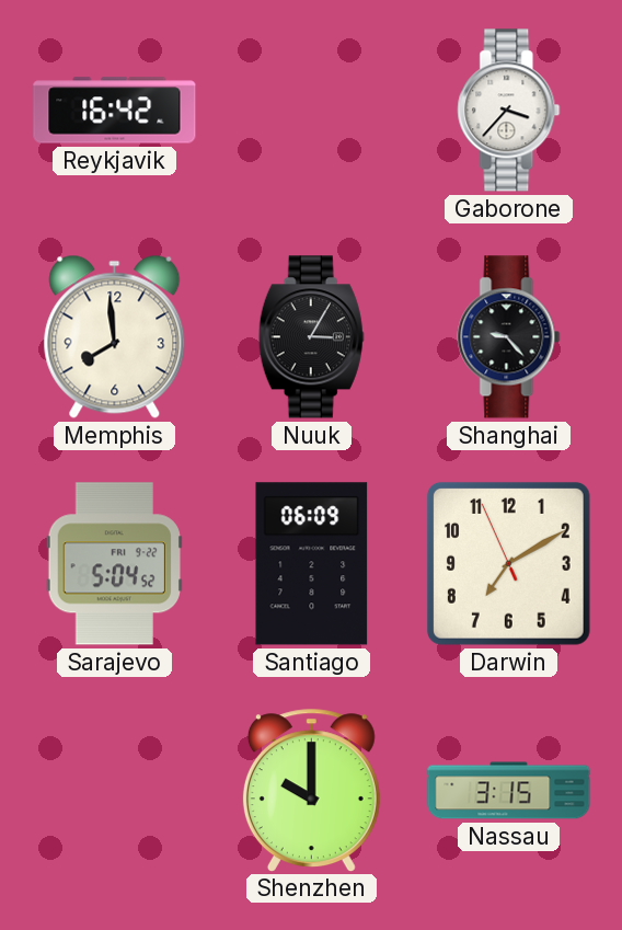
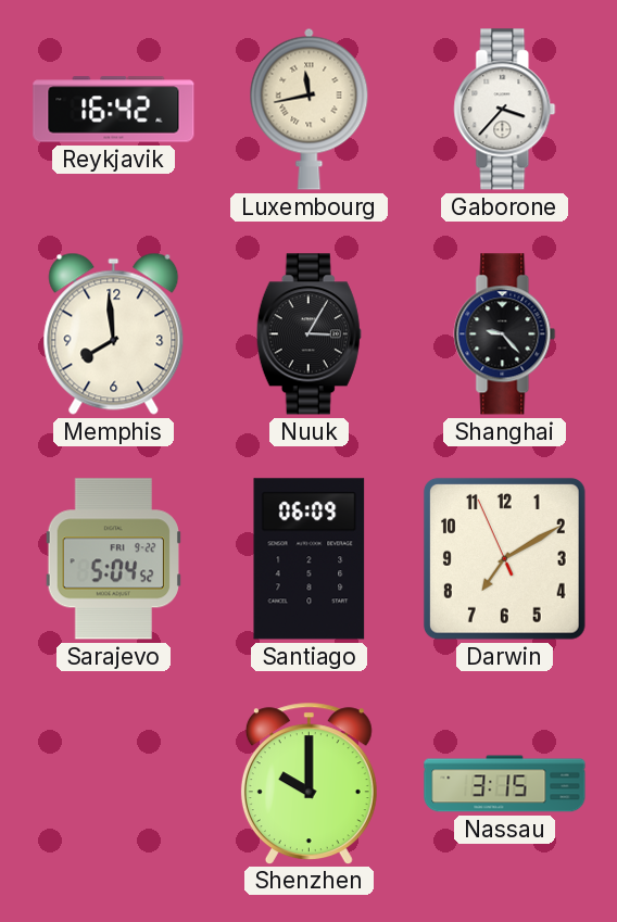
Luxembourg: none -> 11:43 (310, 109)
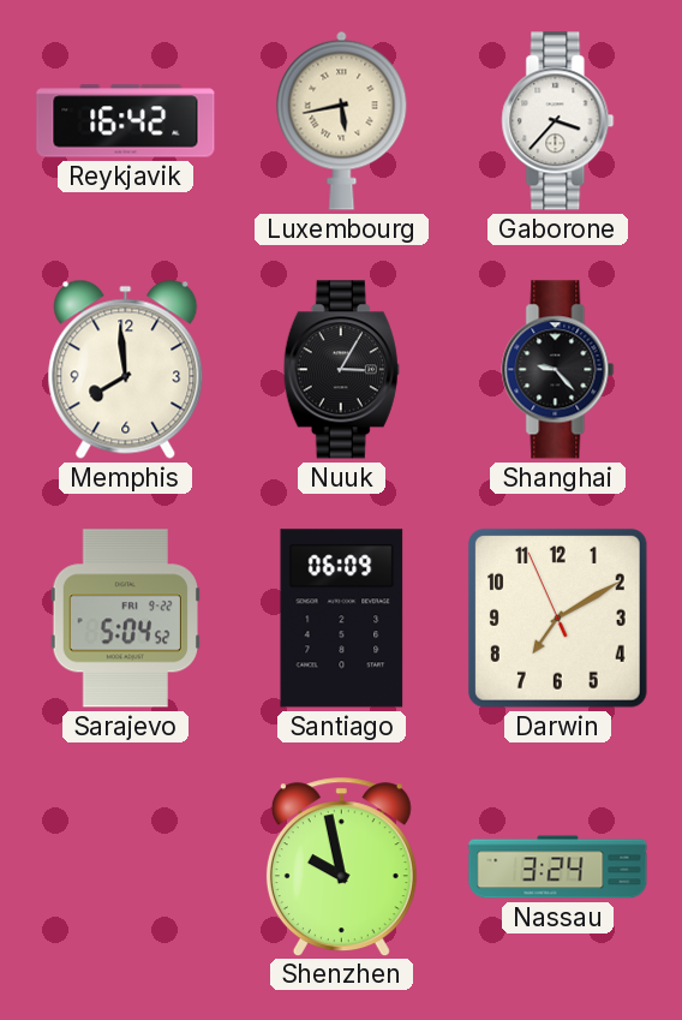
Luxembourg: 11:43 -> 5:43 (342, 120)
Shenzhen: 10:00 -> 9:58 (341, 866)
Nassau: 3:15 -> 3:24 (558, 867)
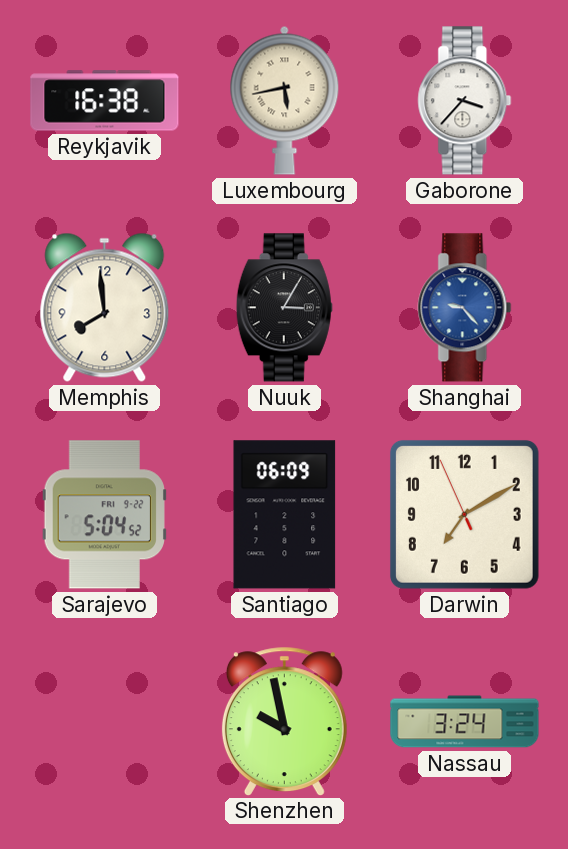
Reykjavik: 16:42 -> 16:38 (105, 101)
Shanghai dial: black -> blue (465, 308)
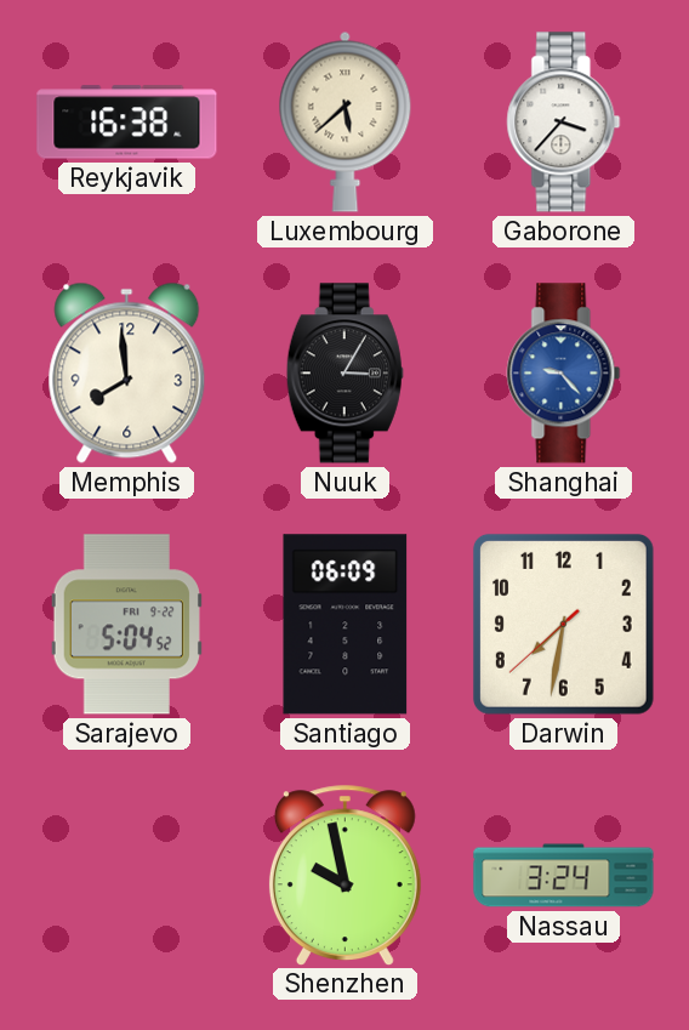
Luxembourg: 5:43 -> 5:38 (346, 121)
Darwin: 7:09 -> 7:31 (563, 624)
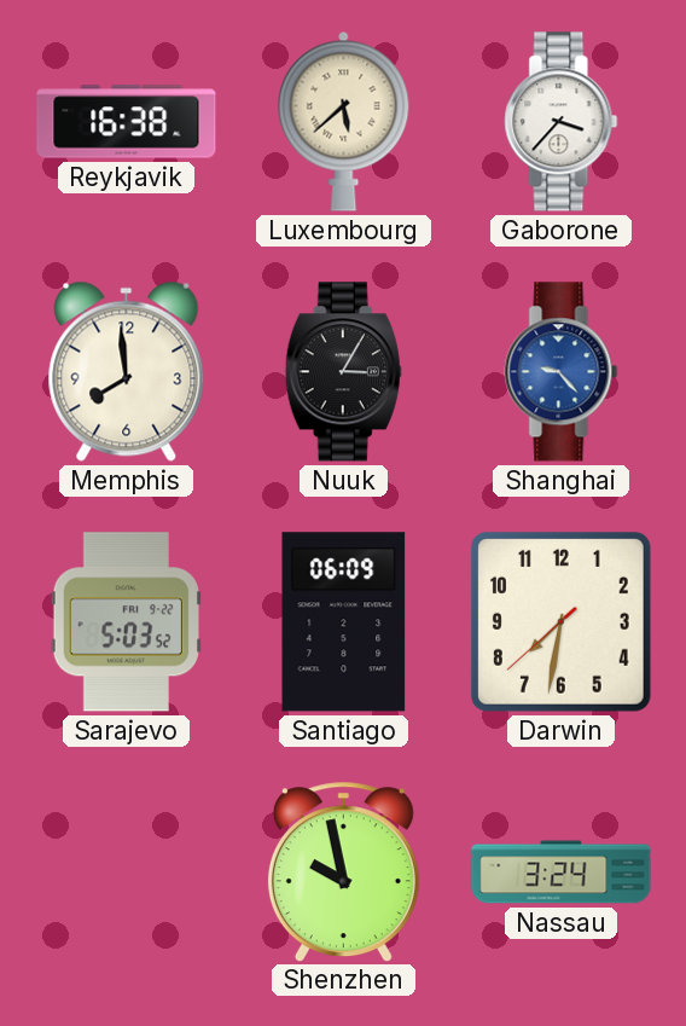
Sarajevo: 5:04 -> 5:03 (126, 622)
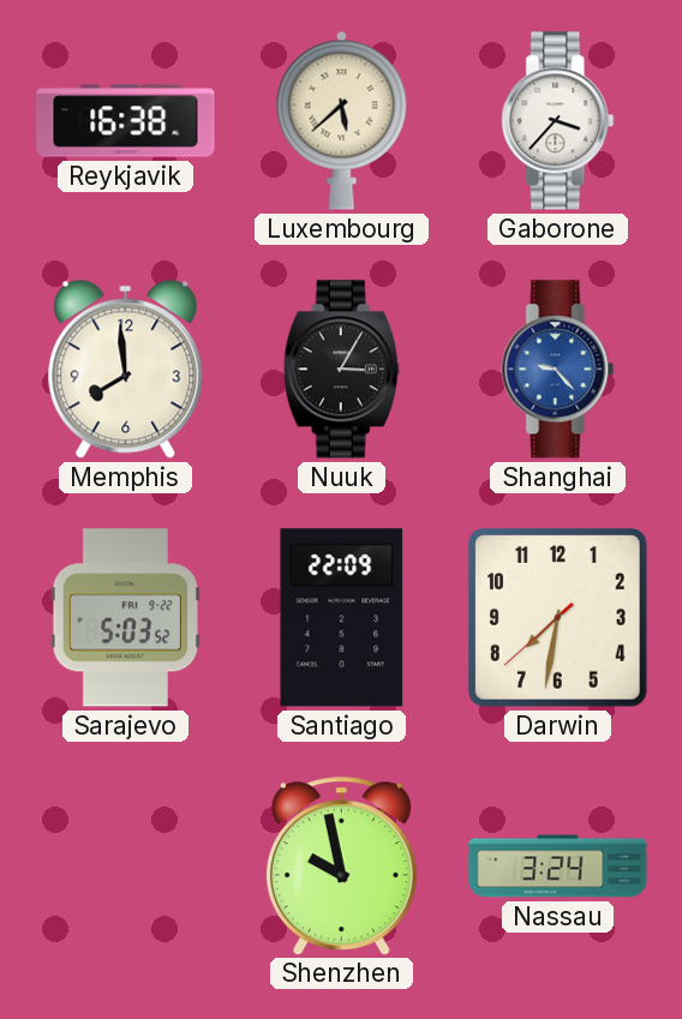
Santiago: 06:09 -> 22:09 (342, 618)
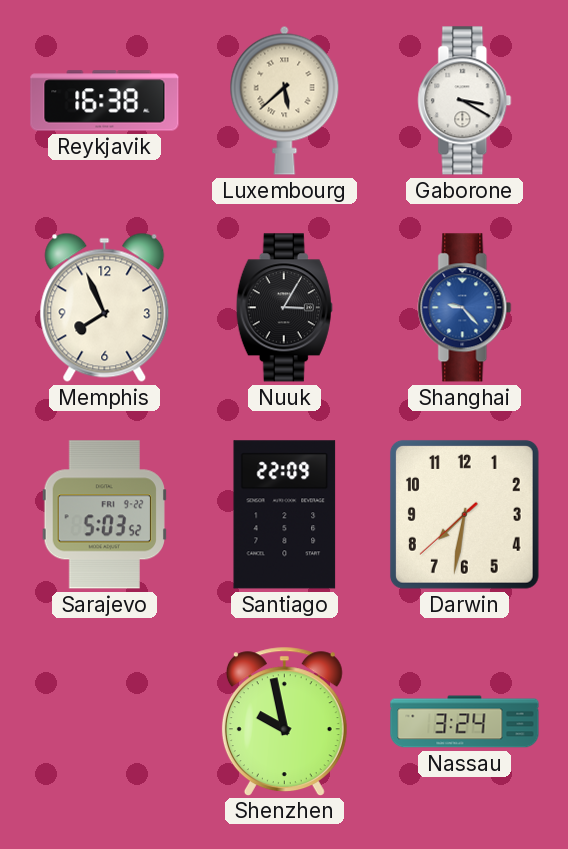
Gaborone: 3:37 -> 3:20 (465, 101)
Memphis: 7:59 -> 7:56 (105, 307)
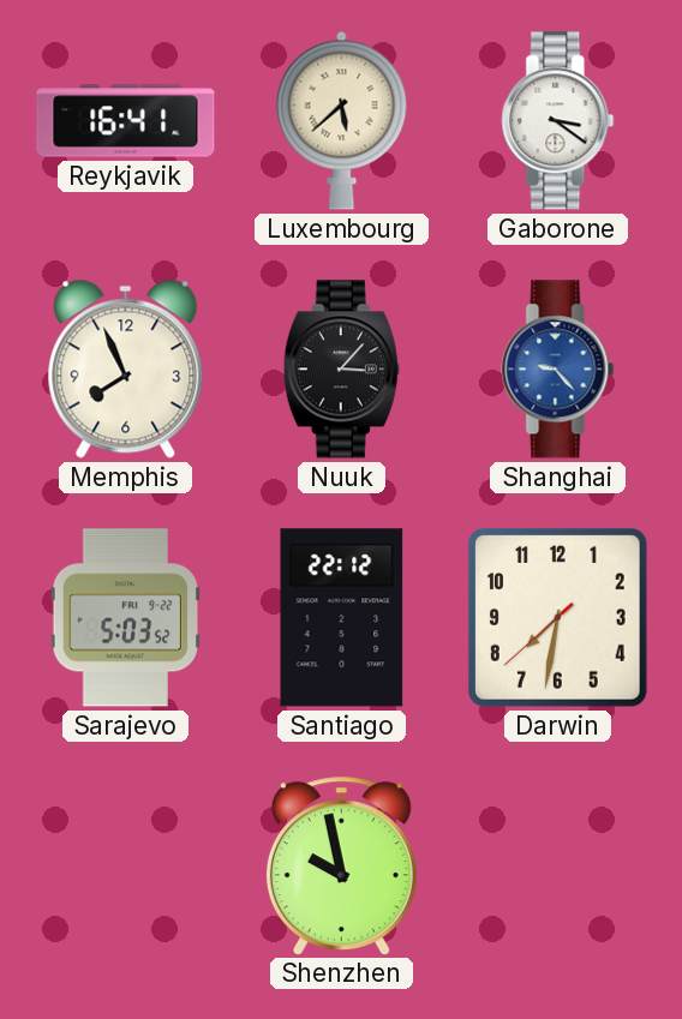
Reykjavik: 16:38 -> 16:41 (126, 121)
Gaborone: 3:20 -> 3:21 (558, 121)
Nuuk: 3:05 -> 3:07 (341, 370)
Santiago: 22:09 -> 22:12 (342, 618)
Nassau: 3:24 -> none (465, 722)
